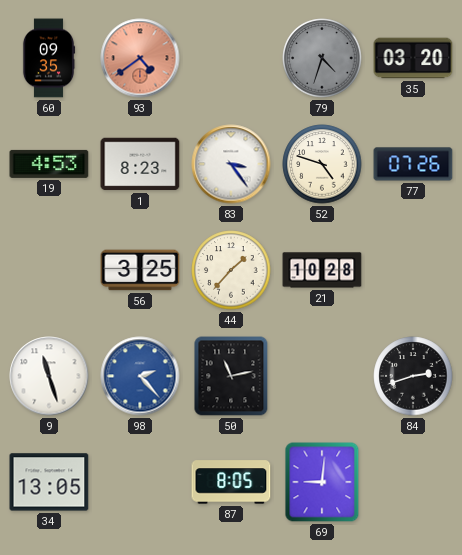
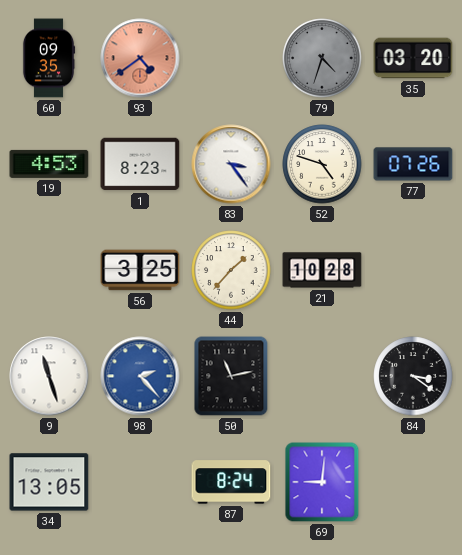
84: 2:42 -> 3:21 (413, 376)
87: 8:05 -> 8:24 (231, 482)
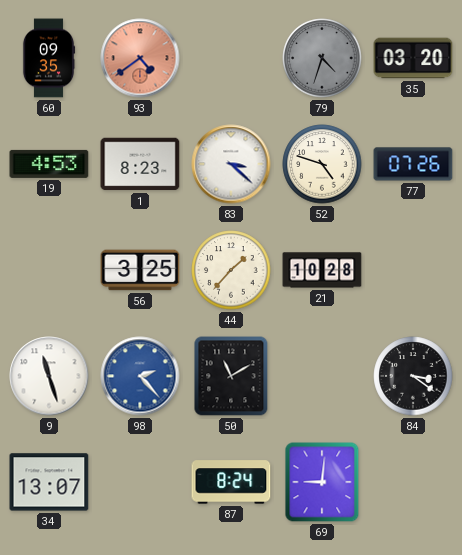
83: 3:24 -> 3:22 (231, 164)
50: 11:13 -> 11:10 (231, 376)
34: 13:05 -> 13:07 (49, 482)
